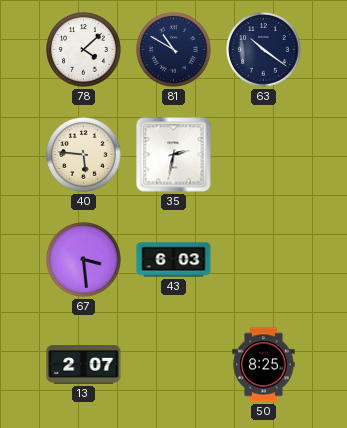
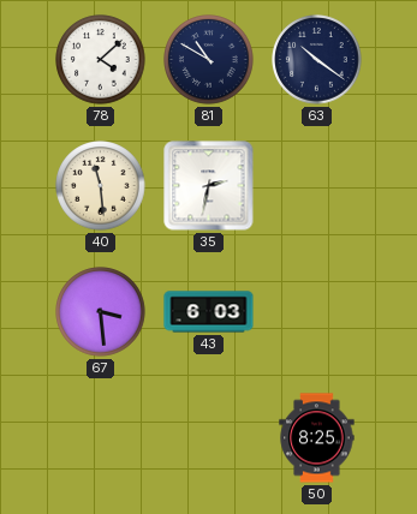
40: 5:46 -> 11:29 (101, 186)
13: 2:07 -> none (84, 365)
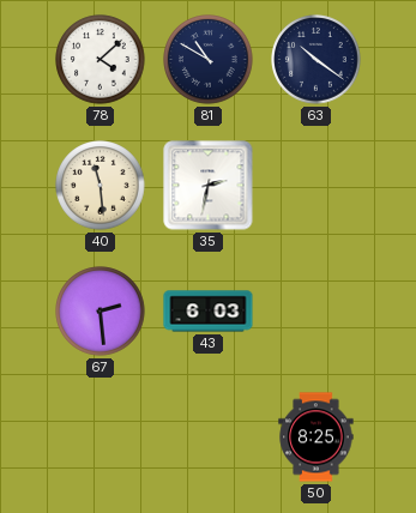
67: 3:29 -> 2:29 (101, 312)
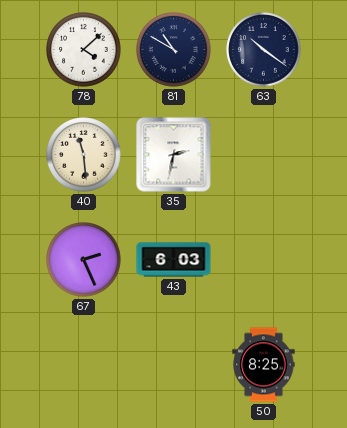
67: 2:29 -> 2:26 (84, 260)
